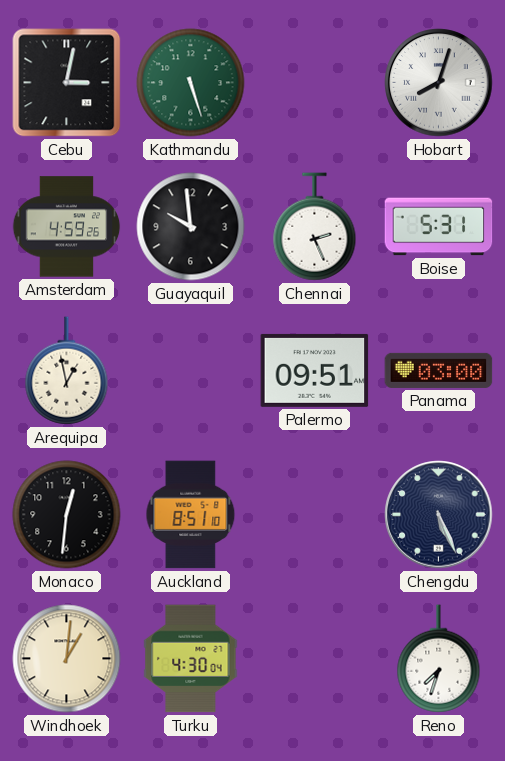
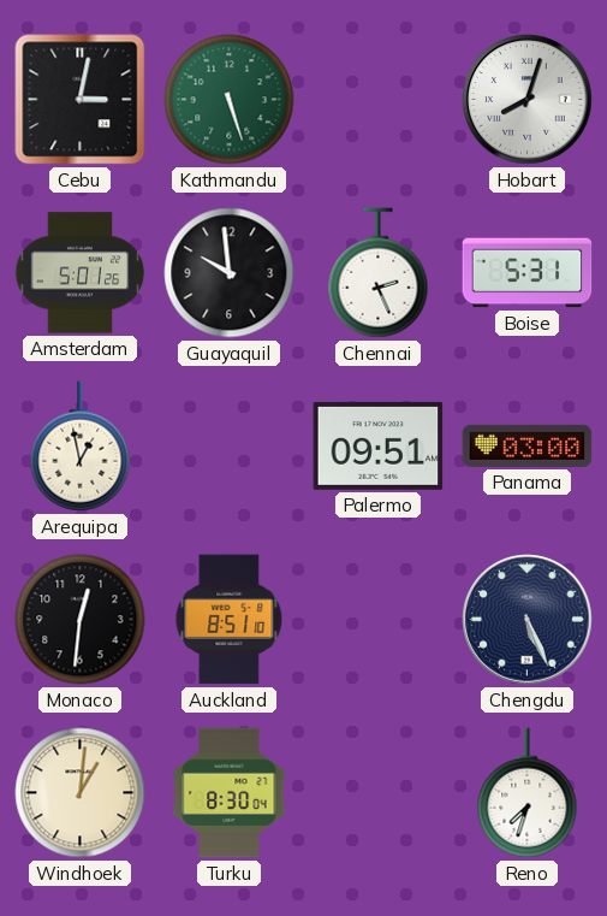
Amsterdam: 4:59 -> 5:01 (81, 273)
Turku: 4:30 -> 8:30 (230, 793)
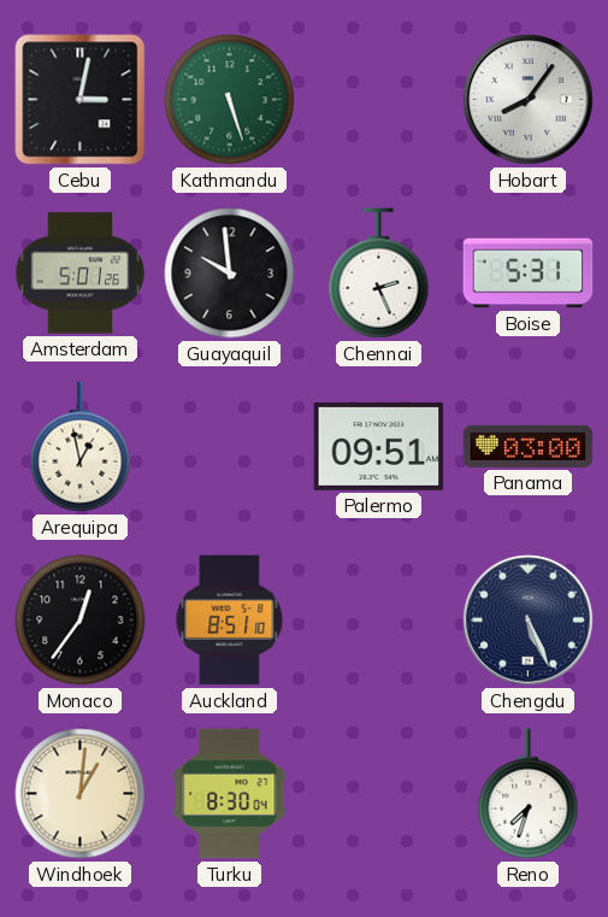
Hobart: 8:03 -> 8:06 (529, 100)
Monaco: 12:31 -> 12:36 (81, 621)
